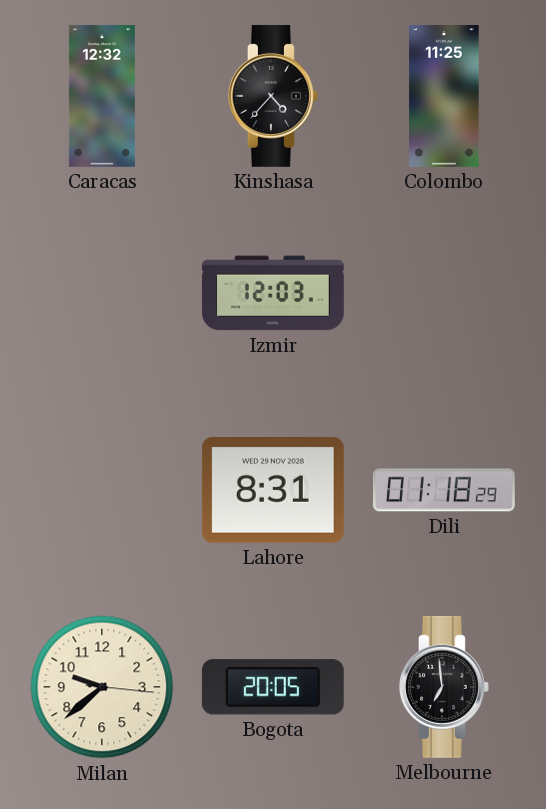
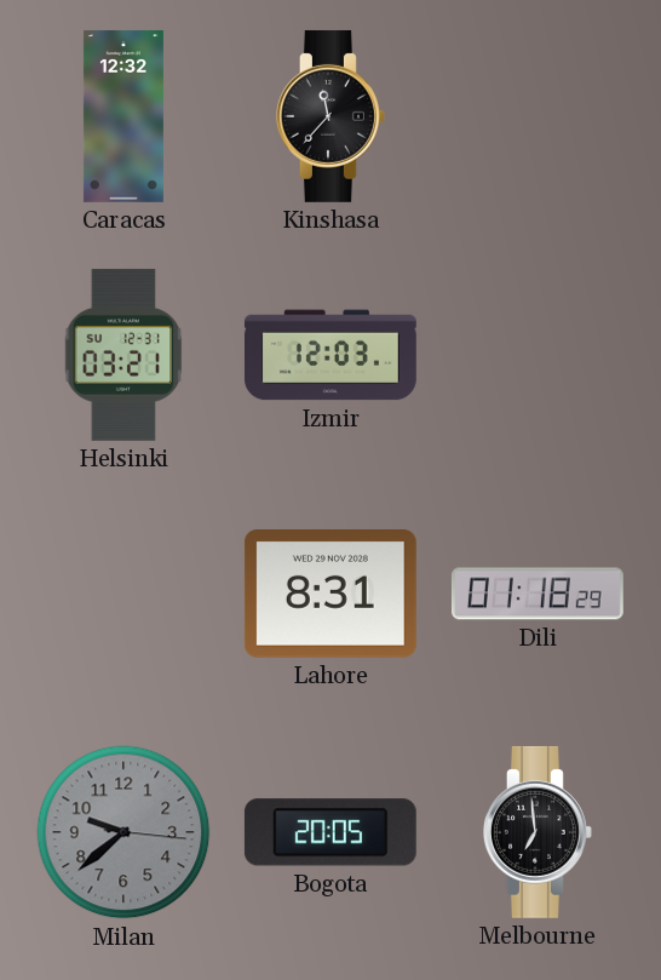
Kinshasa: 4:37 -> 11:37 (330, 116)
Colombo: 11:25 -> none (444, 96)
Helsinki: none -> 03:21 (123, 355)
Milan dial: cream -> grey (123, 832)
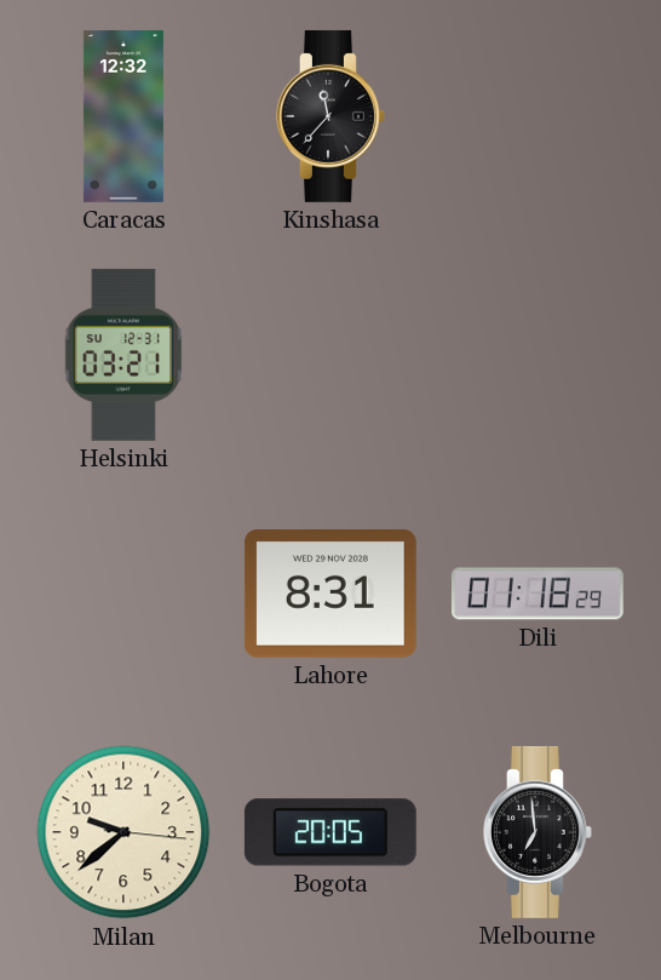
Izmir: 12:03 -> none (330, 355)
Milan dial: grey -> cream (123, 832)
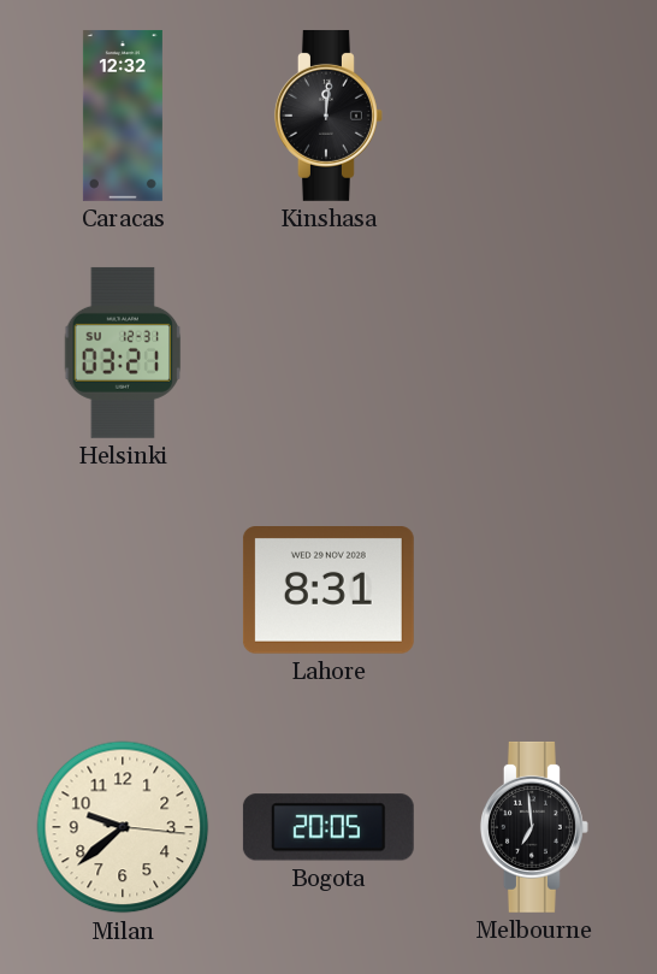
Kinshasa: 11:37 -> 12:01 (328, 116)
Dili: 01:18 -> none (538, 594)
